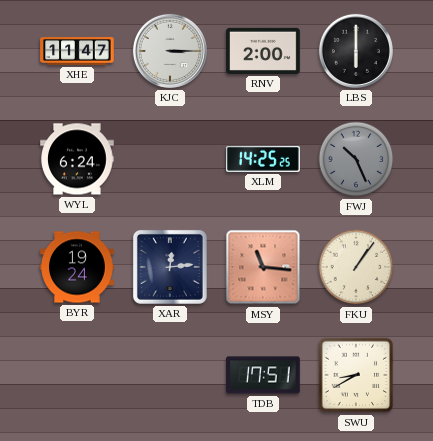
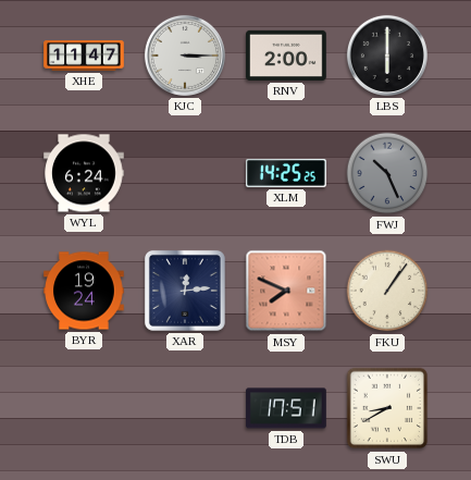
MSY: 11:16 -> 7:49 (286, 291)
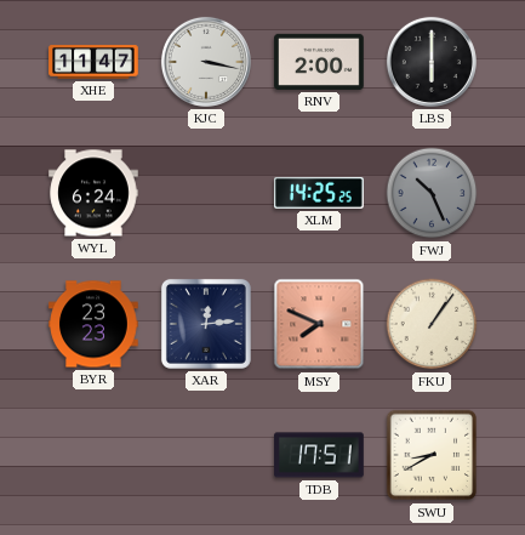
KJC: 3:15 -> 3:17 (206, 62)
BYR: 19:24 -> 23:23 (93, 324)
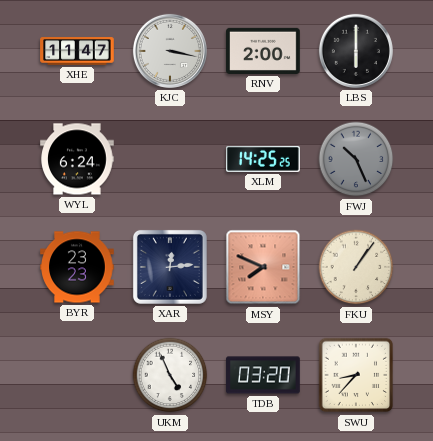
UKM: none -> 4:56 (170, 375)
TDB: 17:51 -> 03:20 (263, 375)
SWU: 8:40 -> 8:37 (356, 375)
